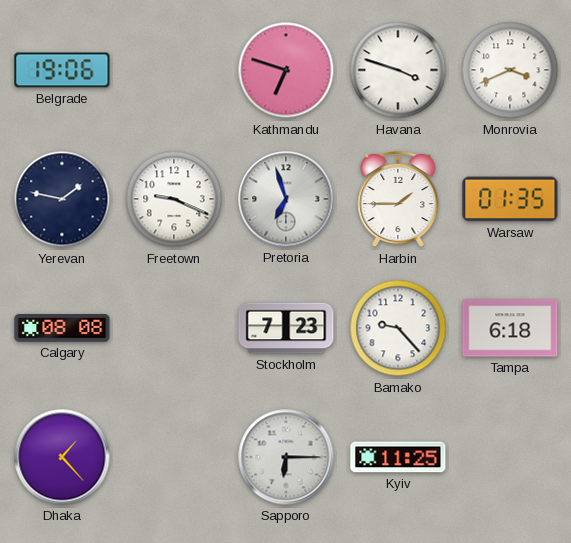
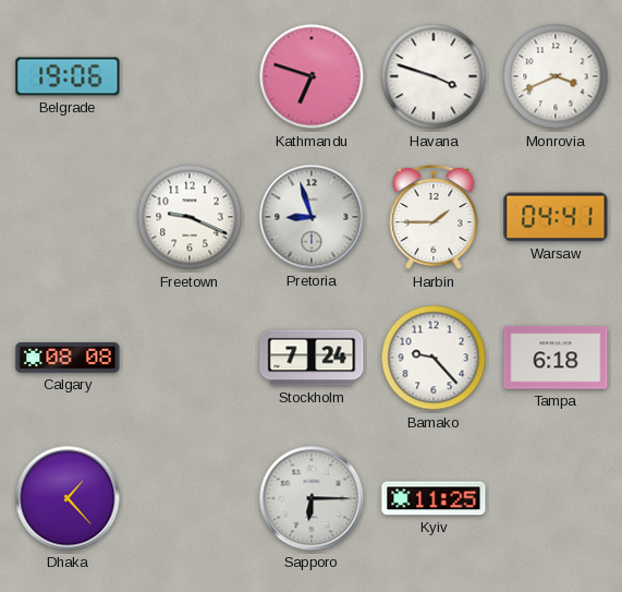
Yerevan: 1:47 -> none (62, 199)
Pretoria: 6:57 -> 8:57 (312, 217)
Warsaw: 01:35 -> 04:41 (556, 217)
Stockholm: 7:23 -> 7:24 (312, 358)
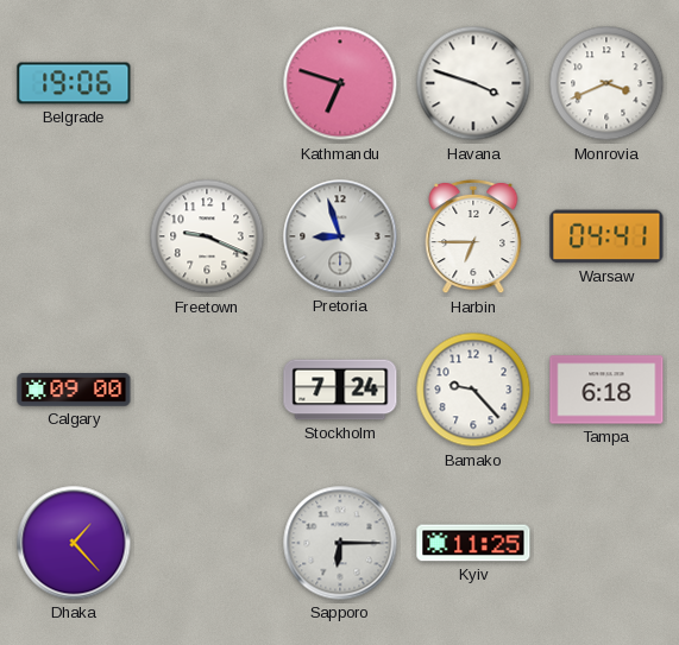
Harbin: 1:45 -> 6:45 (473, 236)
Calgary: 08:08 -> 09:00 (74, 391)
